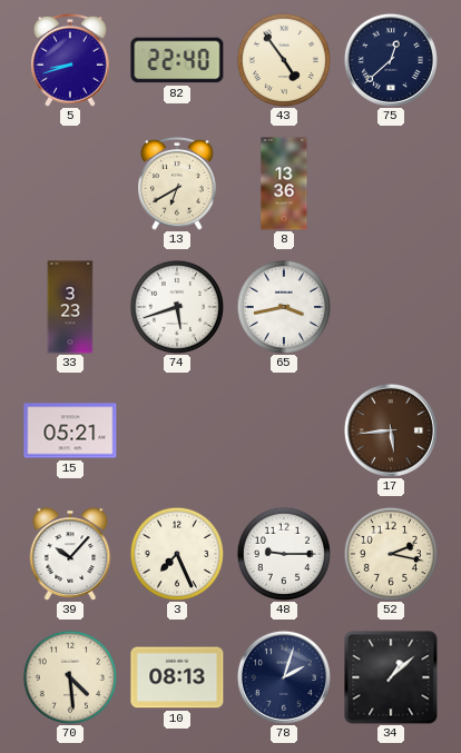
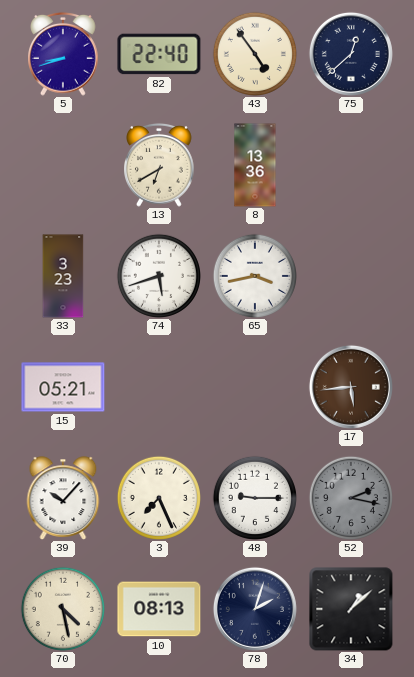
52 dial: cream -> grey (351, 498)
70: 4:29 -> 4:28 (63, 609)
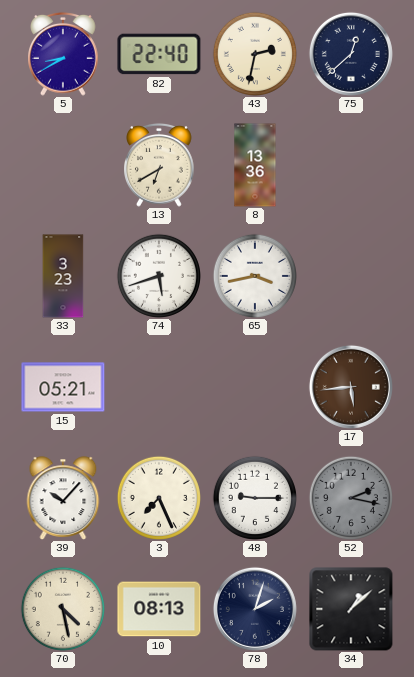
5: 8:42 -> 8:40 (64, 54)
43: 4:54 -> 2:32 (255, 54)
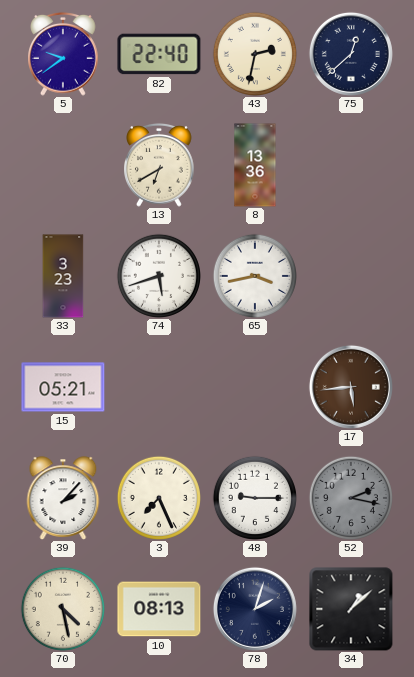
5: 8:40 -> 9:39 (64, 54)
39: 10:07 -> 2:07 (63, 498)
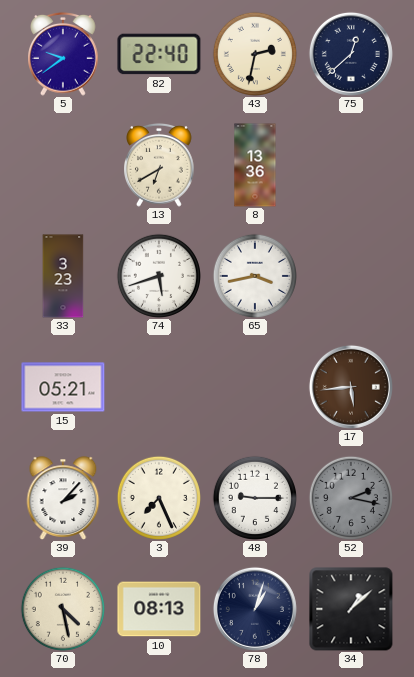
78: 2:03 -> 1:03 (255, 609)
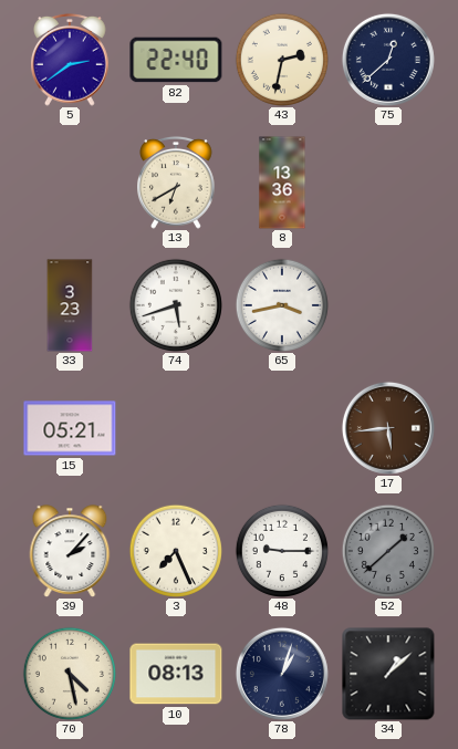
5: 9:39 -> 2:39 (71, 60)
52: 2:17 -> 1:38 (388, 551)
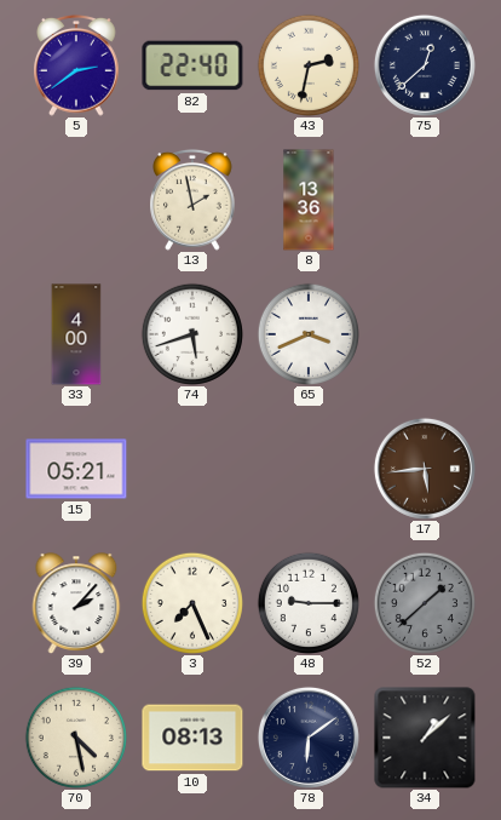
13: 6:40 -> 1:58 (194, 200)
33: 3:23 -> 4:00 (76, 334)
65: 3:43 -> 3:41 (309, 334)
78: 1:03 -> 6:09 (309, 738)
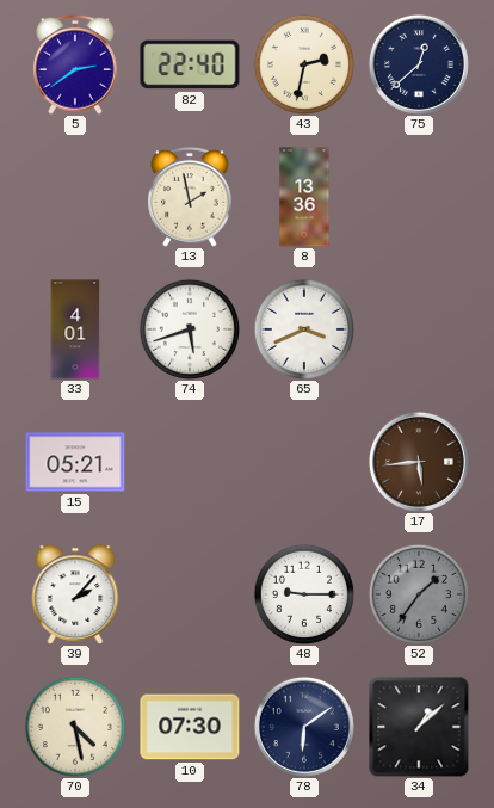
33: 4:00 -> 4:01 (75, 329)
3: 7:26 -> none (192, 603)
52: 1:38 -> 1:36 (419, 594)
10: 08:13 -> 07:30 (190, 727)
